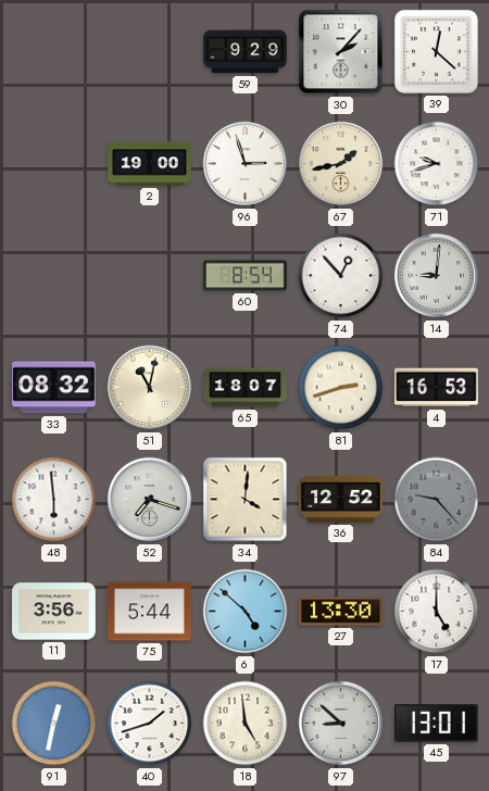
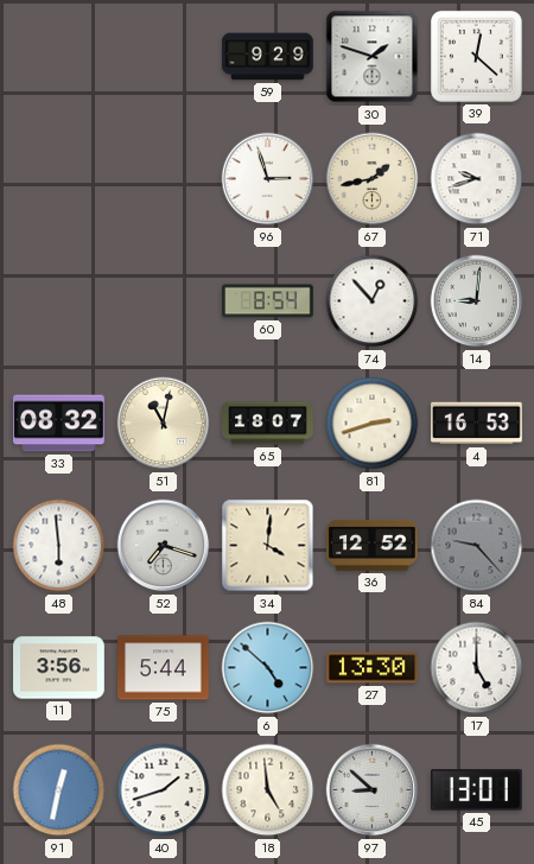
30: 2:07 -> 1:48 (373, 57)
2: 19:00 -> none (150, 164)
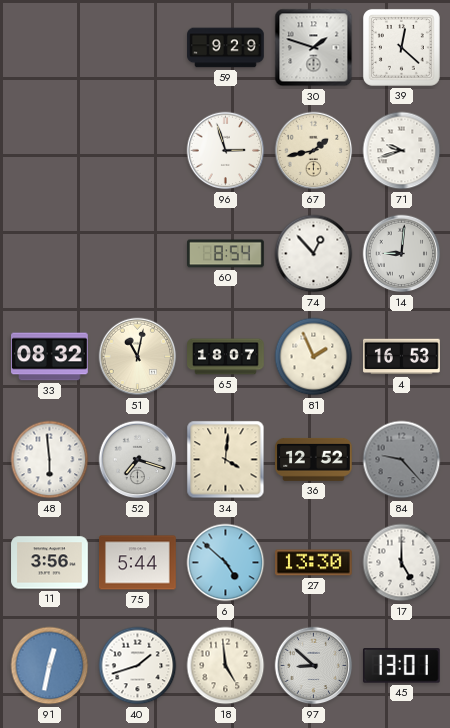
81: 2:42 -> 1:56 (314, 357)
